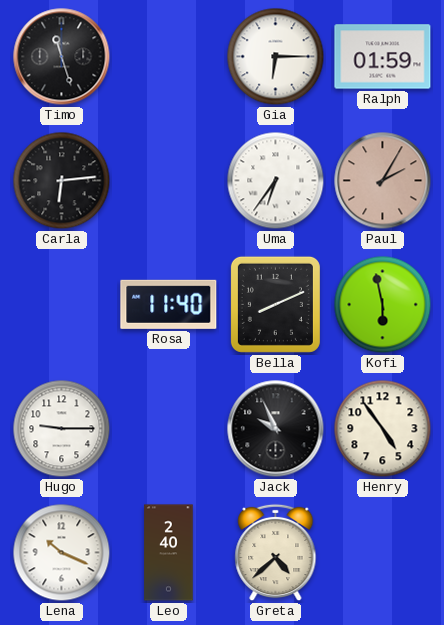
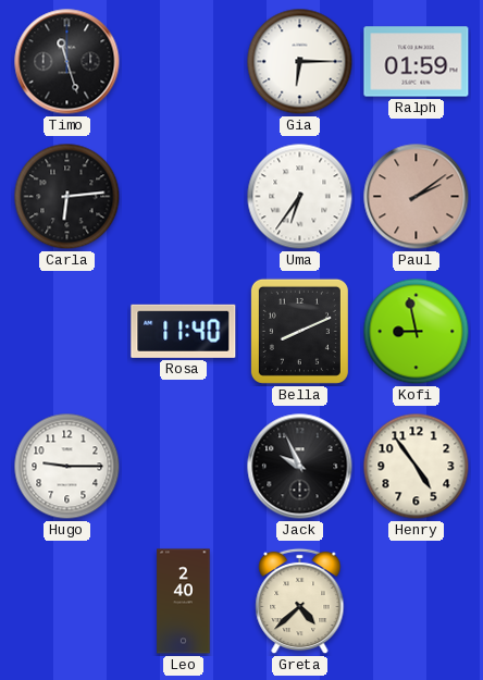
Paul: 2:05 -> 2:09 (417, 197)
Kofi: 5:58 -> 8:58 (417, 332)
Lena: 10:19 -> none (62, 553)
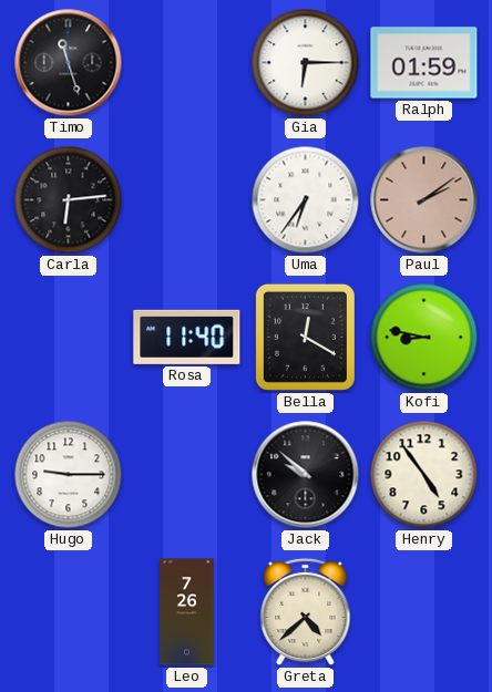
Bella: 8:11 -> 12:20 (305, 337)
Kofi: 8:58 -> 8:47 (424, 338)
Jack: 9:56 -> 9:52 (306, 475)
Leo: 2:40 -> 7:26 (187, 612)
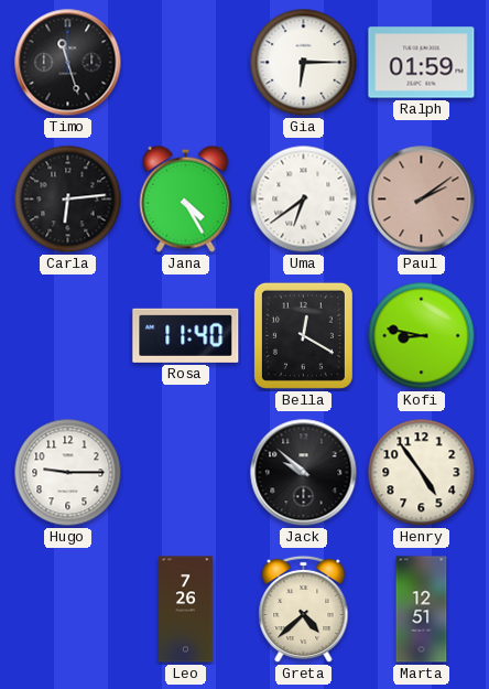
Jana: none -> 4:25 (186, 198)
Uma: 6:36 -> 6:39 (304, 200)
Marta: none -> 12:51 (422, 610)
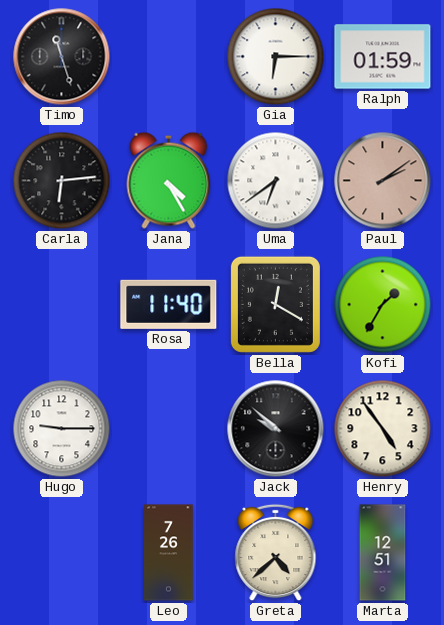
Kofi: 8:47 -> 1:35 (383, 305)
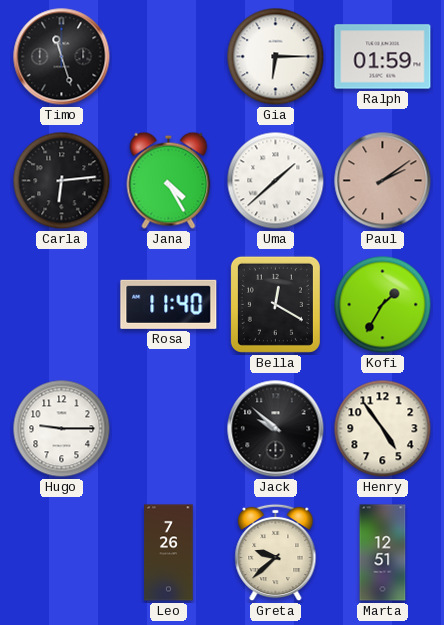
Uma: 6:39 -> 1:38 (276, 181)
Greta: 4:38 -> 9:38 (276, 553)
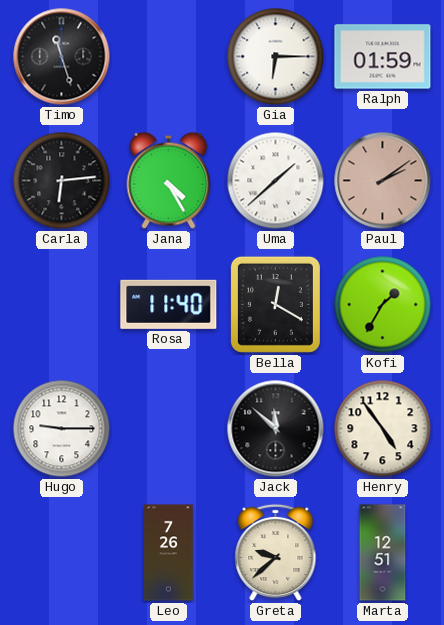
Jack: 9:52 -> 11:52 (276, 429)
